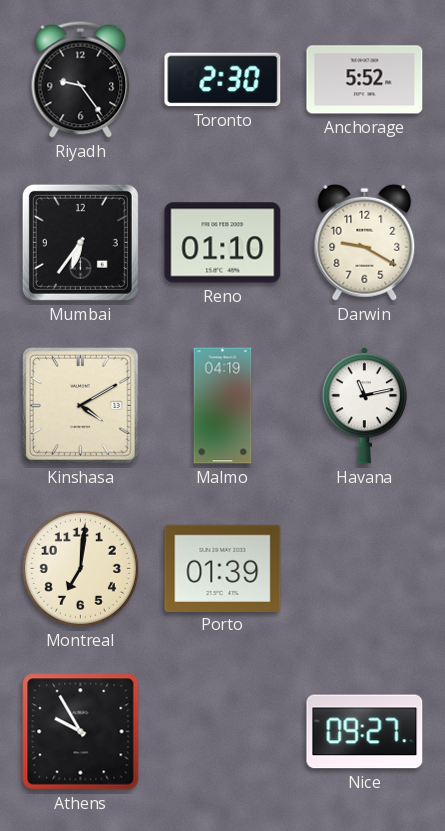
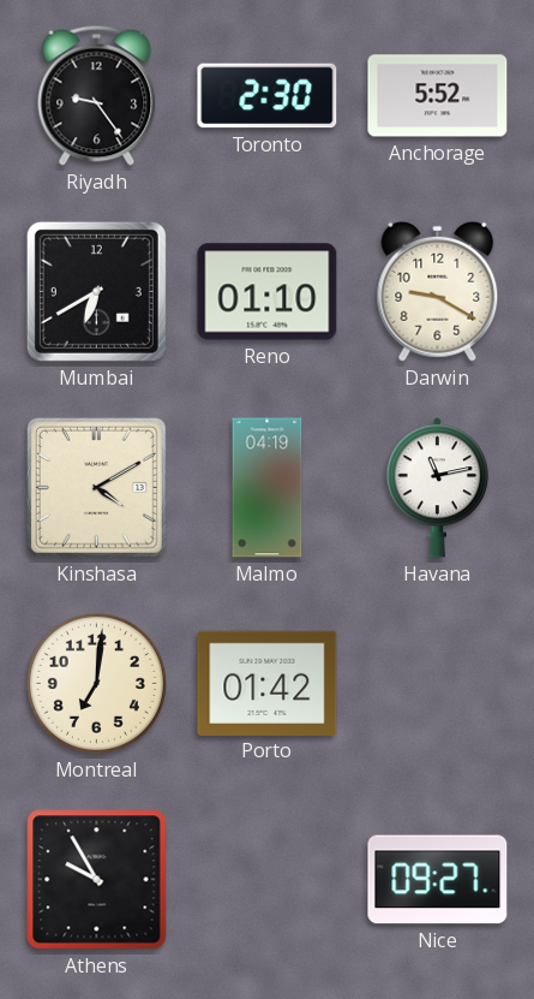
Mumbai: 6:36 -> 6:40 (96, 291)
Porto: 01:39 -> 01:42 (268, 683)
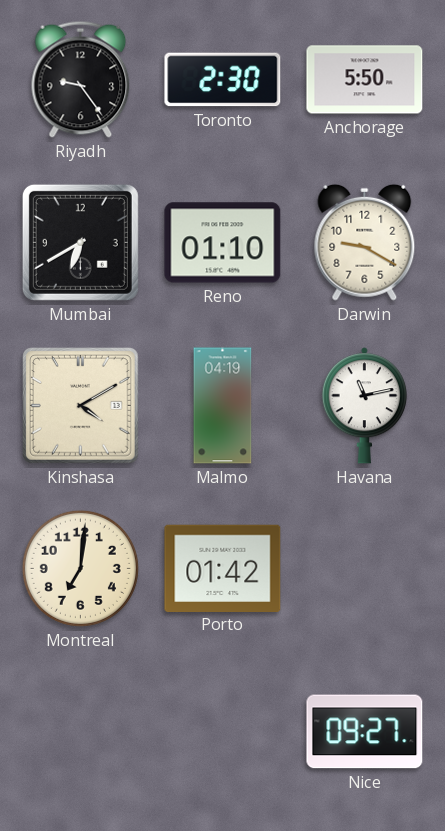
Anchorage: 5:52 -> 5:50 (365, 80)
Athens: 9:55 -> none (97, 880)
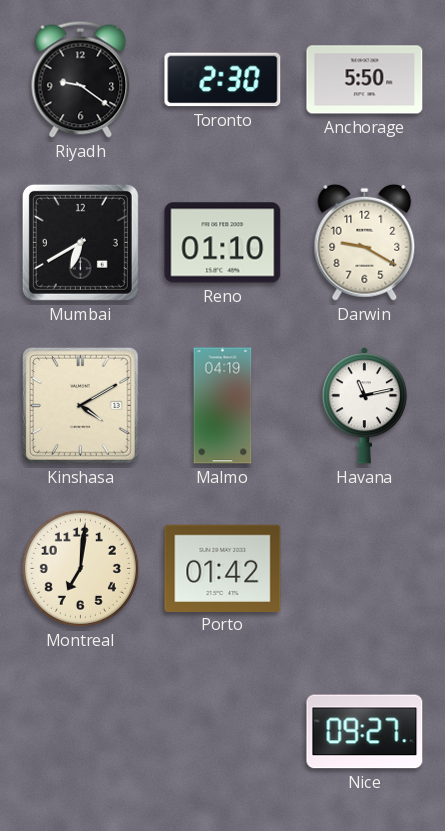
Riyadh: 9:24 -> 9:21 (81, 79)
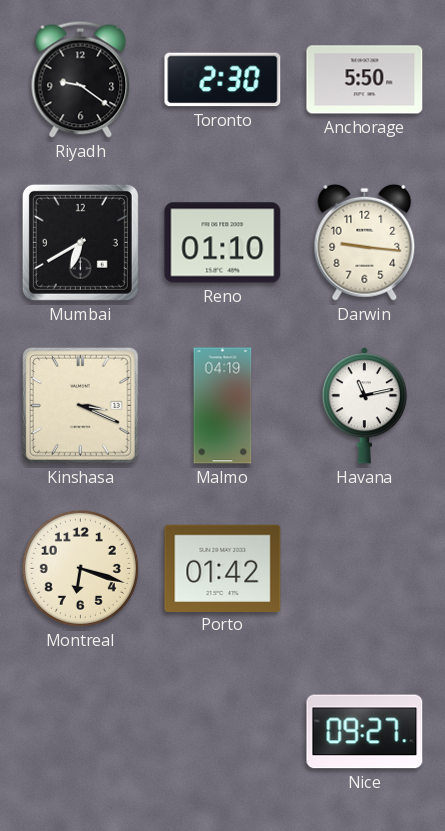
Darwin: 9:20 -> 9:16 (365, 242)
Kinshasa: 4:10 -> 3:19 (81, 406)
Montreal: 7:01 -> 6:18 (80, 568)
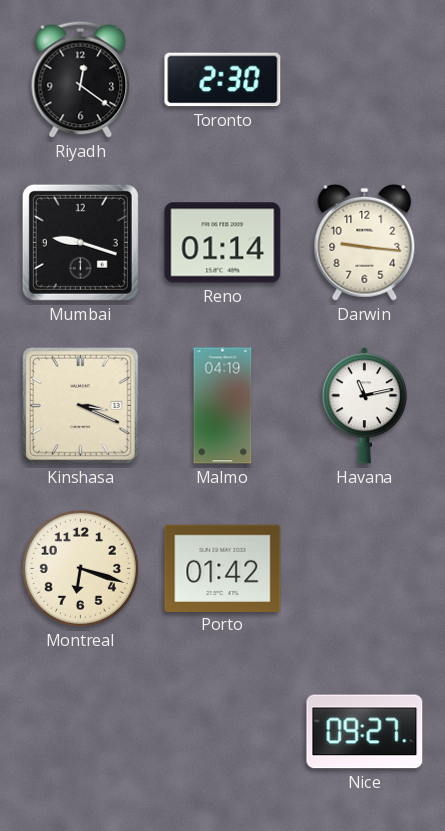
Riyadh: 9:21 -> 12:21 (81, 79)
Anchorage: 5:50 -> none (365, 80)
Mumbai: 6:40 -> 9:18 (80, 242)
Reno: 01:10 -> 01:14 (223, 243)
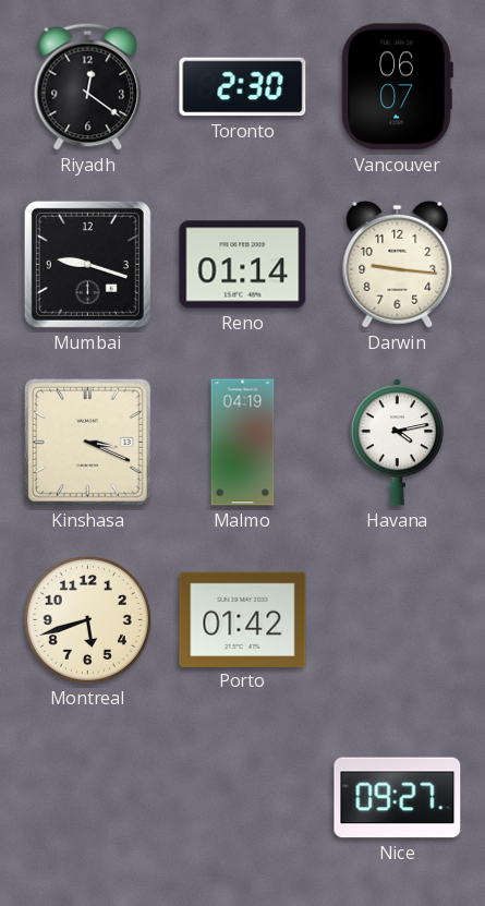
Vancouver: none -> 06:07 (397, 87)
Havana: 11:13 -> 4:13 (397, 443)
Montreal: 6:18 -> 5:42 (87, 619)
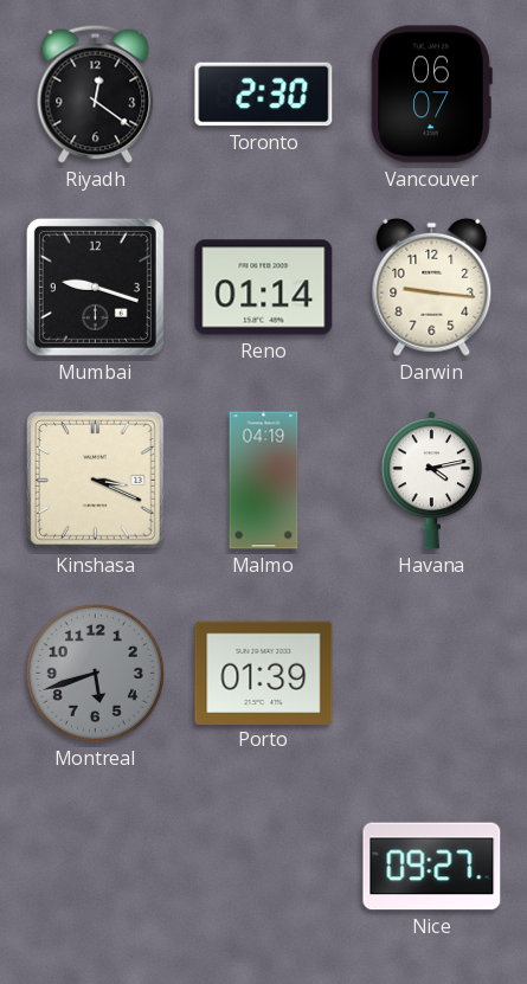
Montreal dial: cream -> grey (95, 673)
Porto: 01:42 -> 01:39 (264, 673)
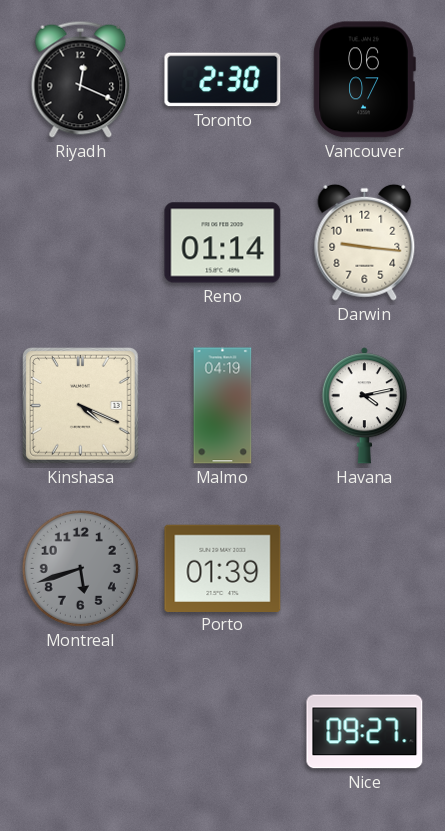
Riyadh: 12:21 -> 12:19 (81, 79)
Mumbai: 9:18 -> none (95, 287)
Kinshasa: 3:19 -> 4:19 (81, 406)
